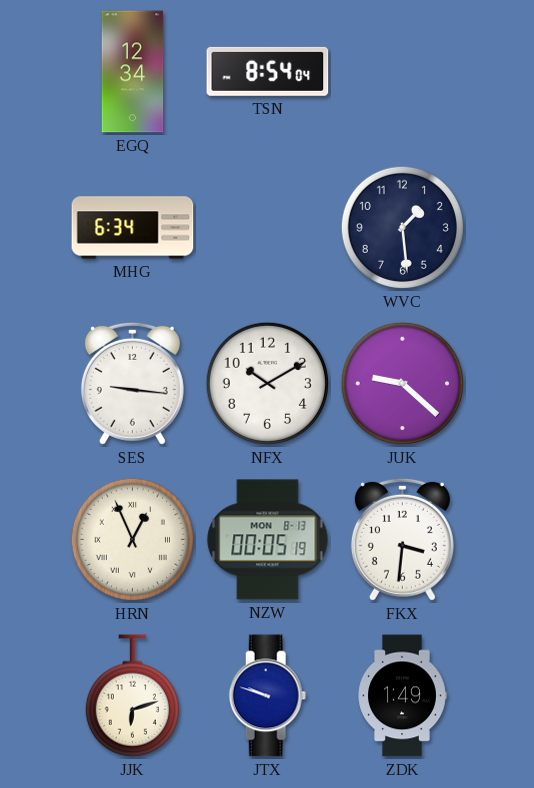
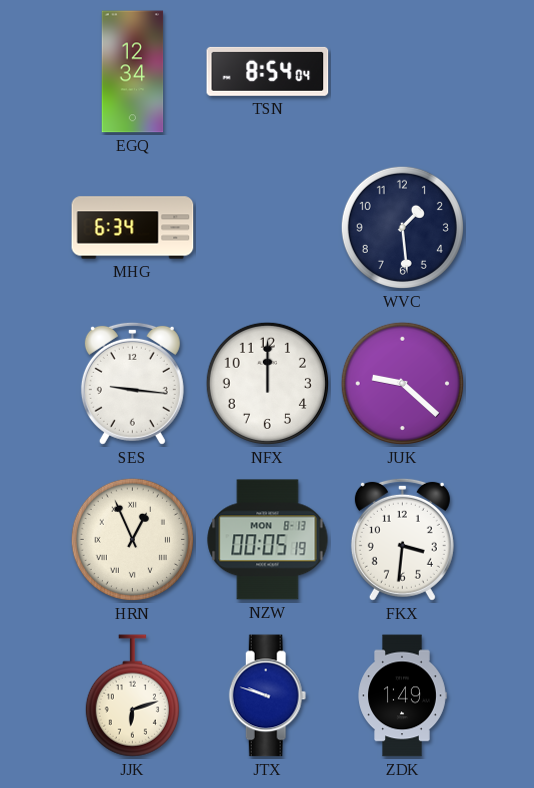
NFX: 10:10 -> 12:00 (267, 383)
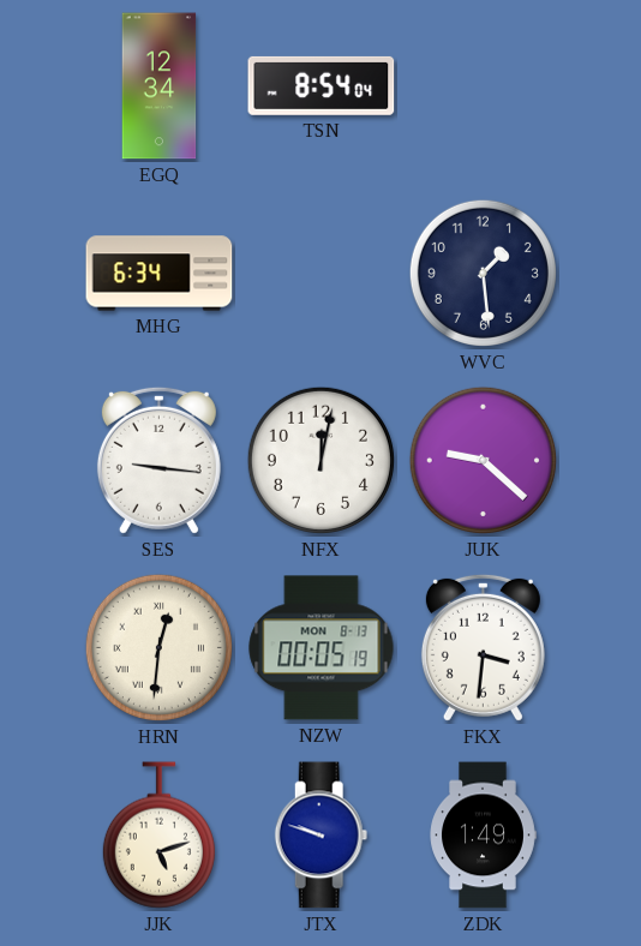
NFX: 12:00 -> 12:02 (320, 460)
HRN: 12:56 -> 12:31 (158, 647)
JJK: 6:12 -> 5:12 (158, 836)
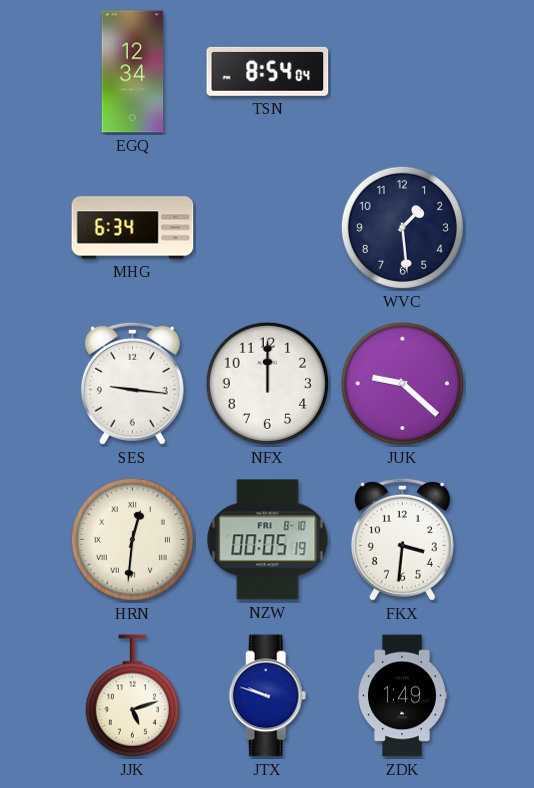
NFX: 12:02 -> 12:00 (267, 383)
NZW date: MON 8-13 -> FRI 8-10 (268, 540)
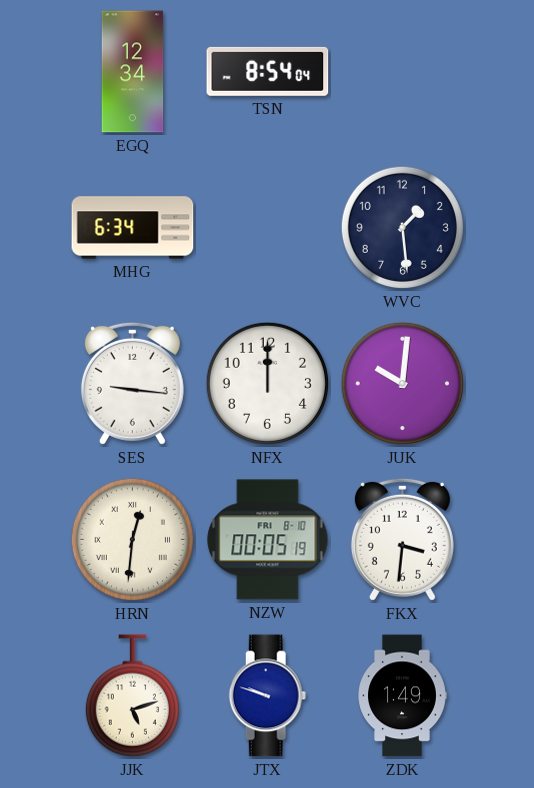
JUK: 9:22 -> 10:01 (402, 383)
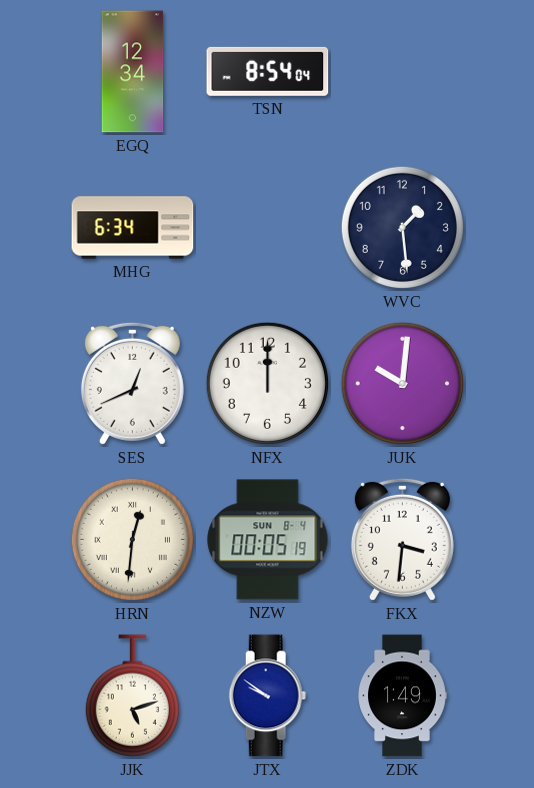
SES: 9:16 -> 12:41 (132, 383)
NZW date: FRI 8-10 -> SUN 8-4 (268, 540)
JTX: 9:48 -> 9:51 (268, 696)
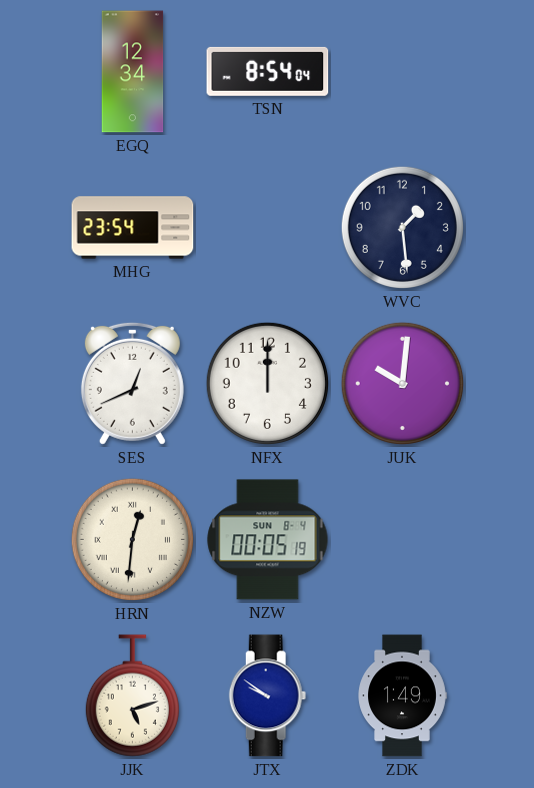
MHG: 6:34 -> 23:54 (133, 228)
FKX: 3:31 -> none (402, 539)
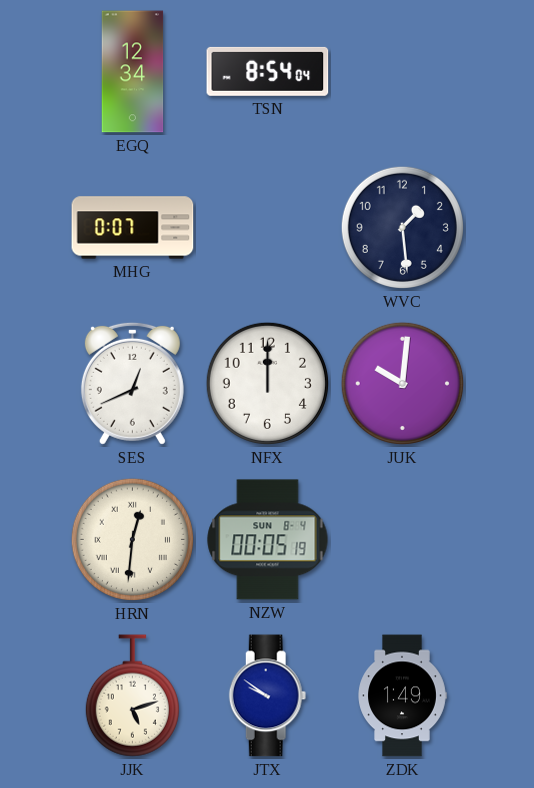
MHG: 23:54 -> 0:07 (133, 228)
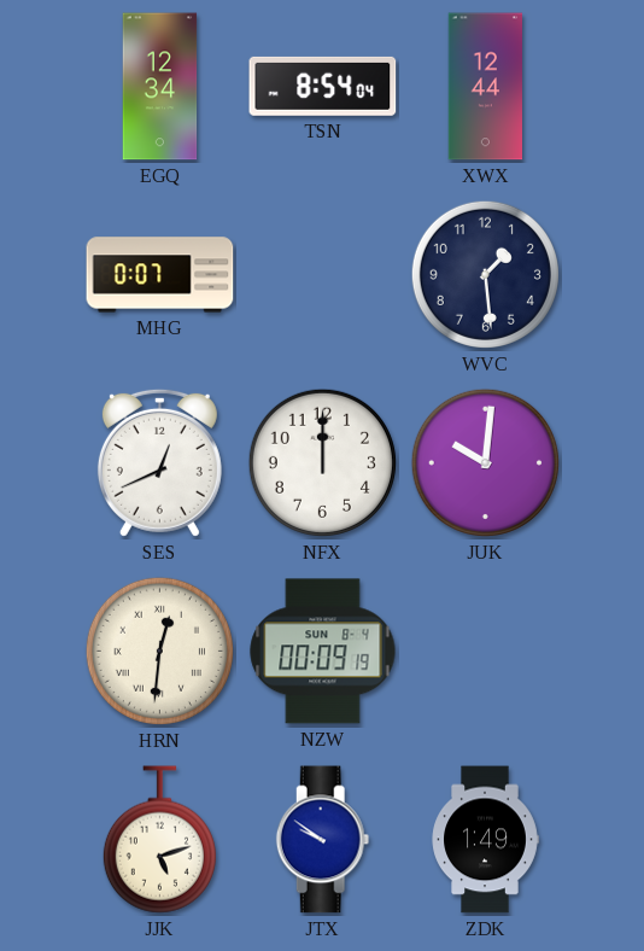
XWX: none -> 12:44 (485, 87)
NZW: 00:05 -> 00:09 (323, 652)
